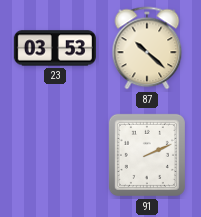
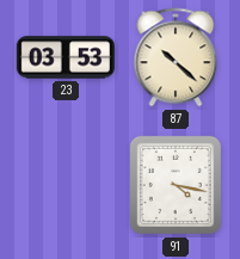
91: 2:11 -> 4:17 (176, 185)
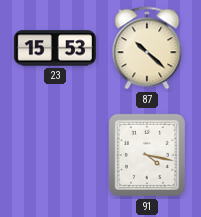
23: 03:53 -> 15:53 (55, 48)
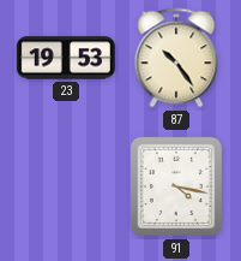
23: 15:53 -> 19:53 (66, 58)
87: 10:22 -> 10:24 (176, 58)
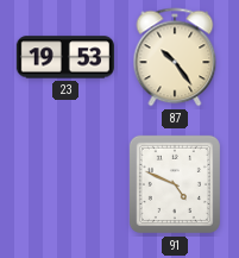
91: 4:17 -> 4:49 (175, 184)
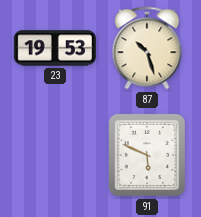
87: 10:24 -> 10:27 (147, 48)
91: 4:49 -> 5:49 (147, 155)
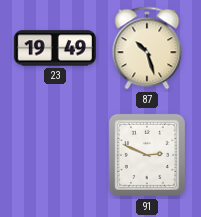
23: 19:53 -> 19:49 (55, 48)
91: 5:49 -> 2:49 (147, 155)
